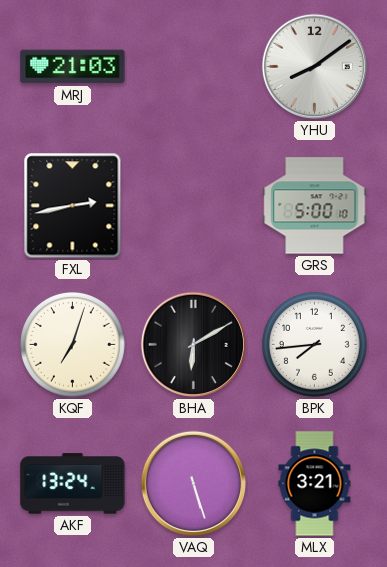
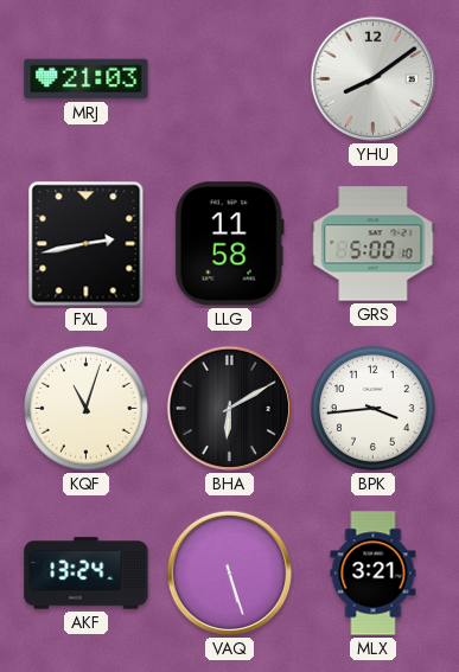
LLG: none -> 11:58 (229, 244)
KQF: 7:03 -> 11:03 (85, 408)
BPK: 7:44 -> 3:44 (372, 408)
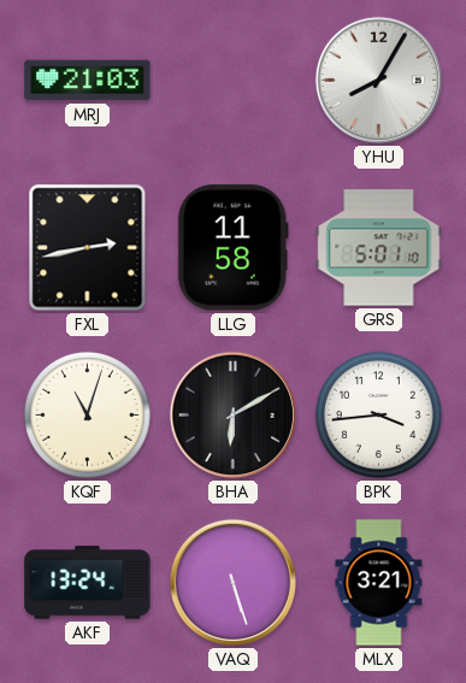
YHU: 8:09 -> 8:05 (378, 80)
GRS: 5:00 -> 5:01 (379, 248)
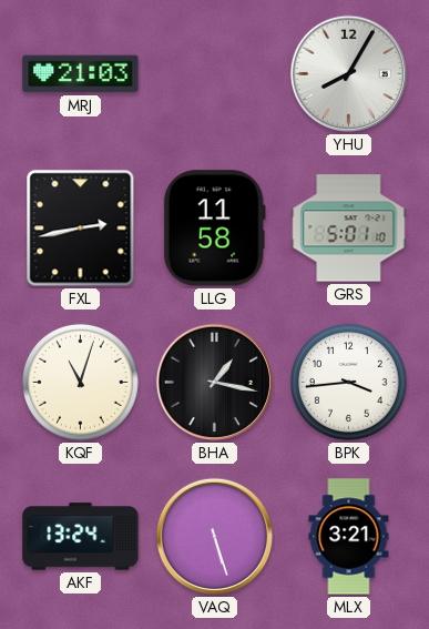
BHA: 6:10 -> 1:17 (214, 382)
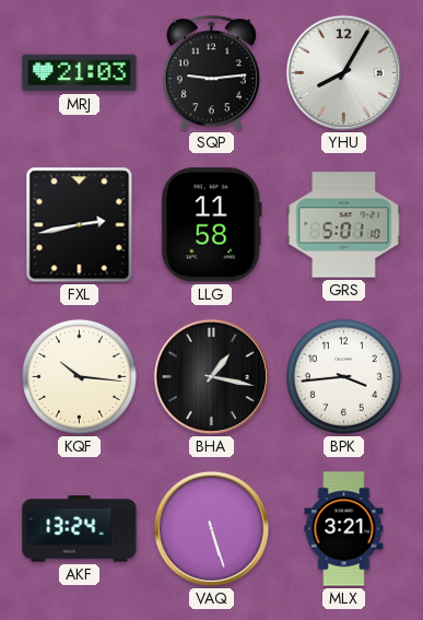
SQP: none -> 9:14 (211, 73)
KQF: 11:03 -> 10:16 (79, 376)
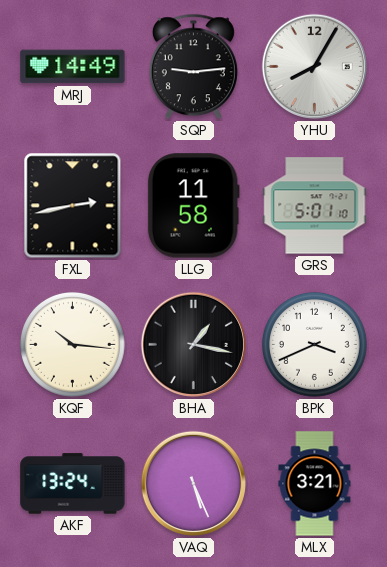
MRJ: 21:03 -> 14:49 (73, 67)
BPK: 3:44 -> 3:41 (314, 344)
VAQ: 5:27 -> 5:26 (193, 483)
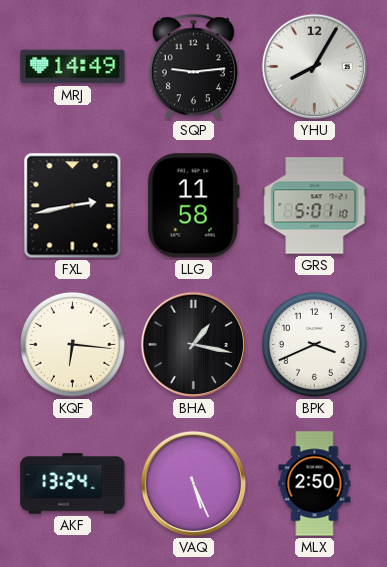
KQF: 10:16 -> 6:16 (72, 344)
MLX: 3:21 -> 2:50 (315, 484)
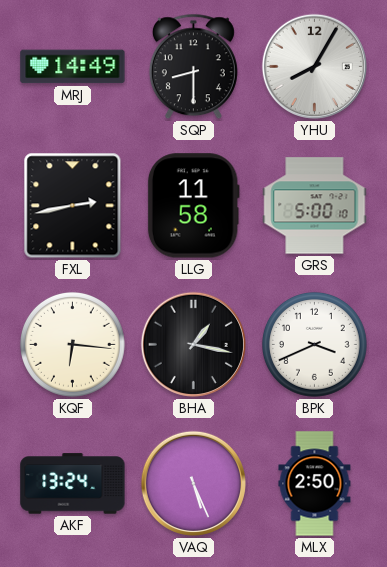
SQP: 9:14 -> 8:30 (193, 67)
GRS: 5:01 -> 5:00 (315, 206)
